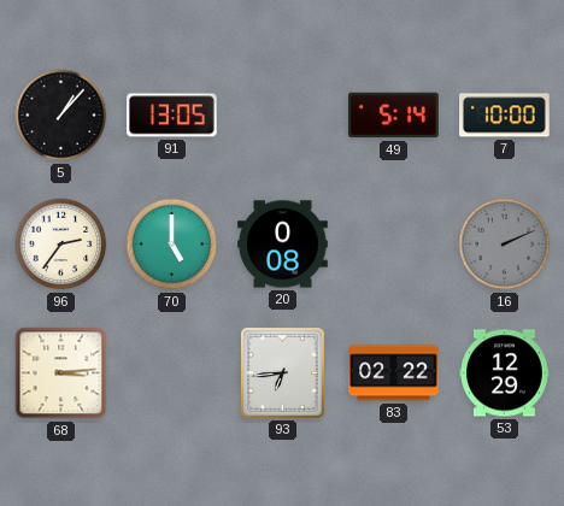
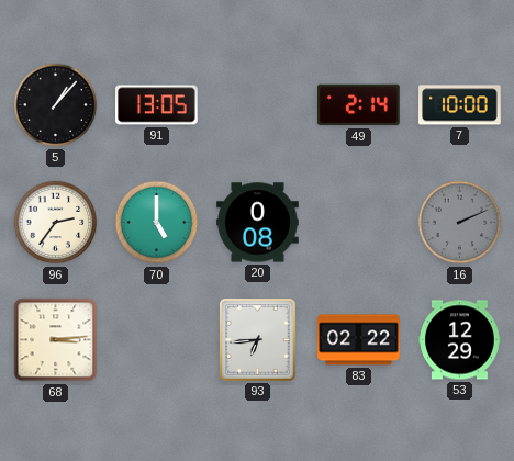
49: 5:14 -> 2:14 (359, 105)
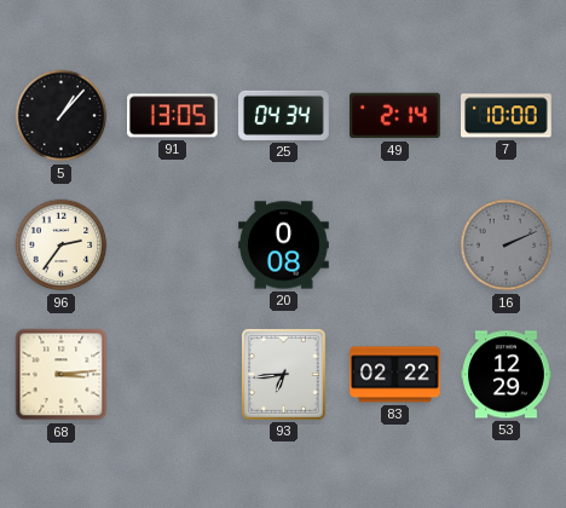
25: none -> 04:34 (284, 115)
70: 5:00 -> none (157, 223)
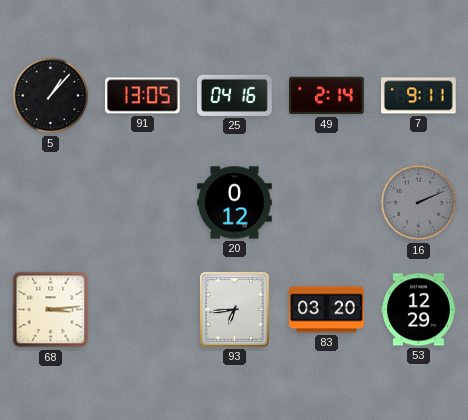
25: 04:34 -> 04:16 (235, 95)
7: 10:00 -> 9:11 (419, 96)
96: 2:36 -> none (62, 246)
20: 0:08 -> 0:12 (235, 203)
83: 02:22 -> 03:20 (327, 310)
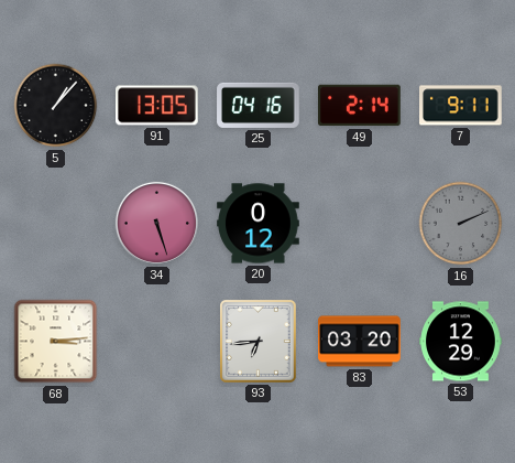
34: none -> 5:27 (156, 223)
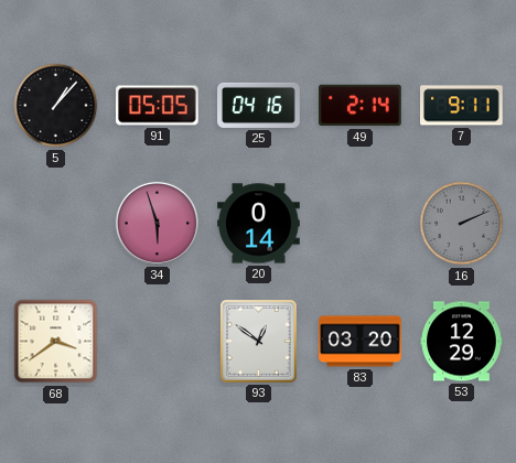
91: 13:05 -> 05:05 (158, 106)
34: 5:27 -> 5:57 (157, 223)
20: 0:12 -> 0:14 (259, 224)
68: 3:14 -> 3:39 (56, 342)
93: 6:44 -> 12:51 (259, 342)
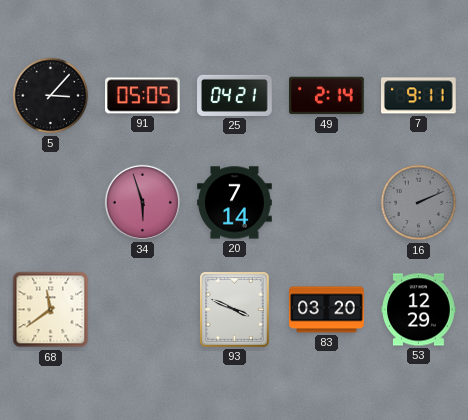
5: 1:07 -> 3:07 (51, 96)
25: 04:16 -> 04:21 (235, 95)
20: 0:14 -> 7:14 (235, 203)
68: 3:39 -> 11:39 (51, 310)
93: 12:51 -> 3:49 (235, 310)
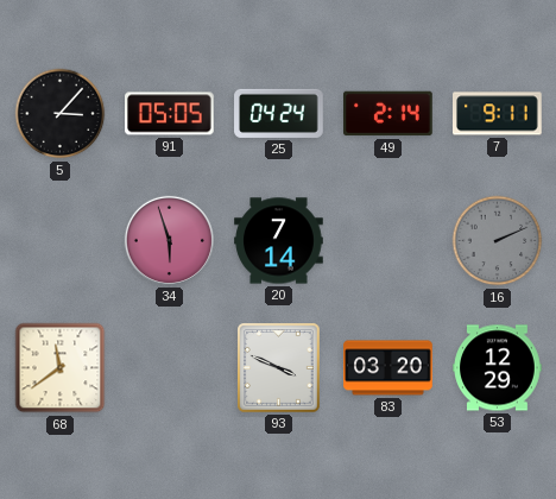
25: 04:21 -> 04:24 (279, 113)
